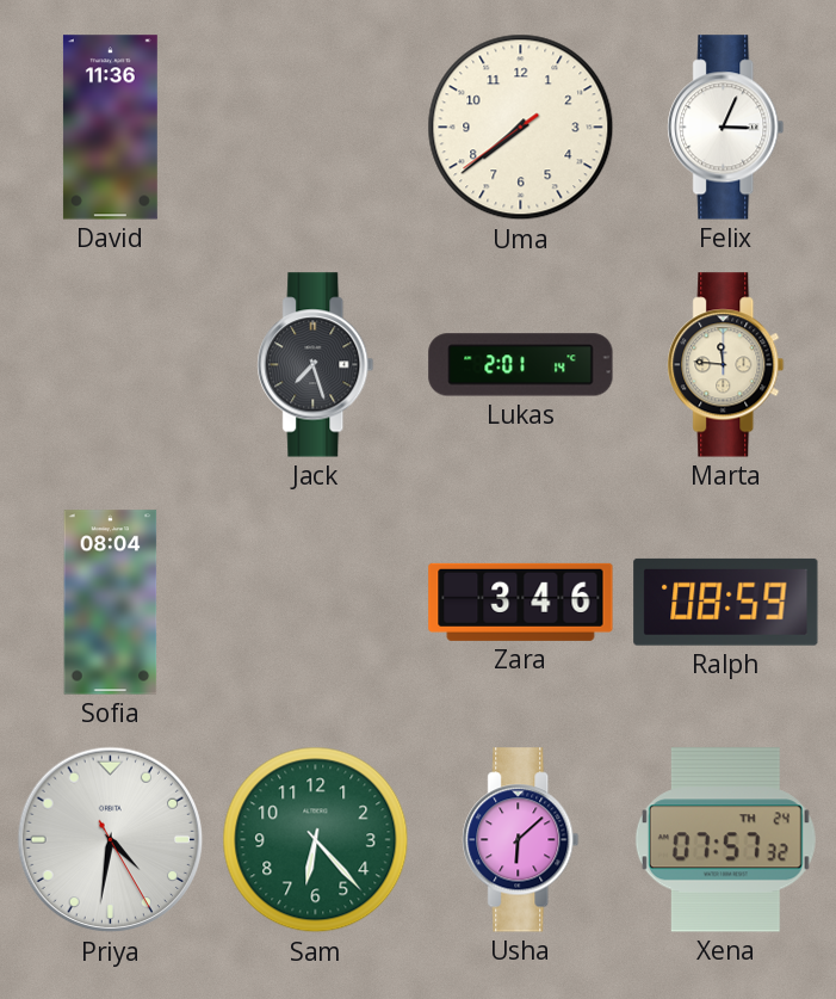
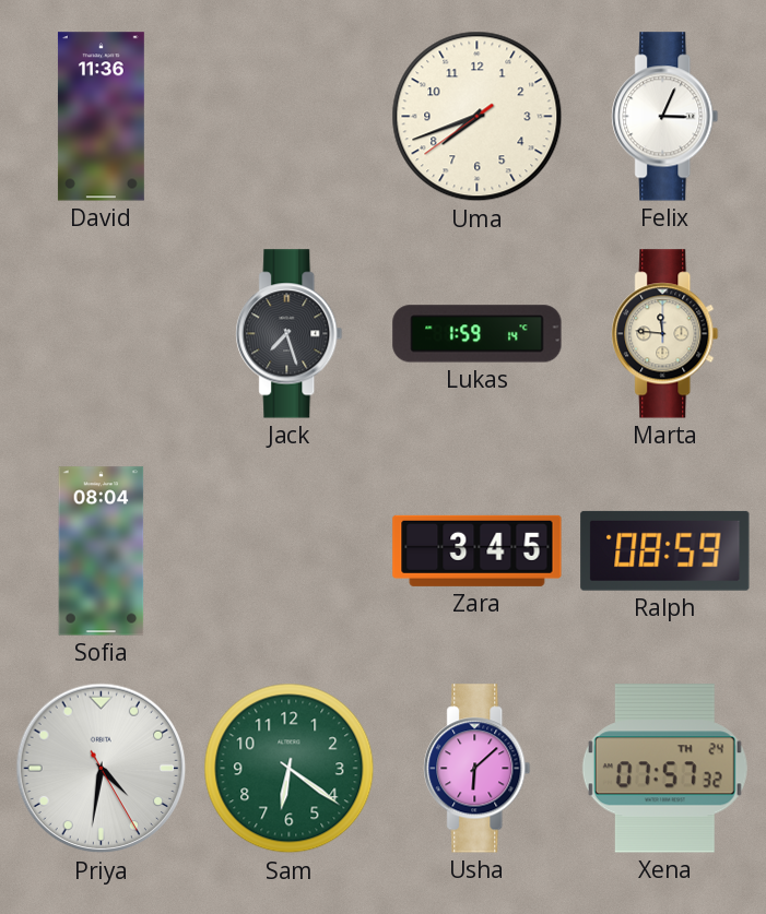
Uma: 7:38 -> 7:41 (478, 117)
Lukas: 2:01 -> 1:59 (478, 334)
Zara: 3:46 -> 3:45 (478, 550)
Sam: 6:23 -> 6:21 (290, 769)
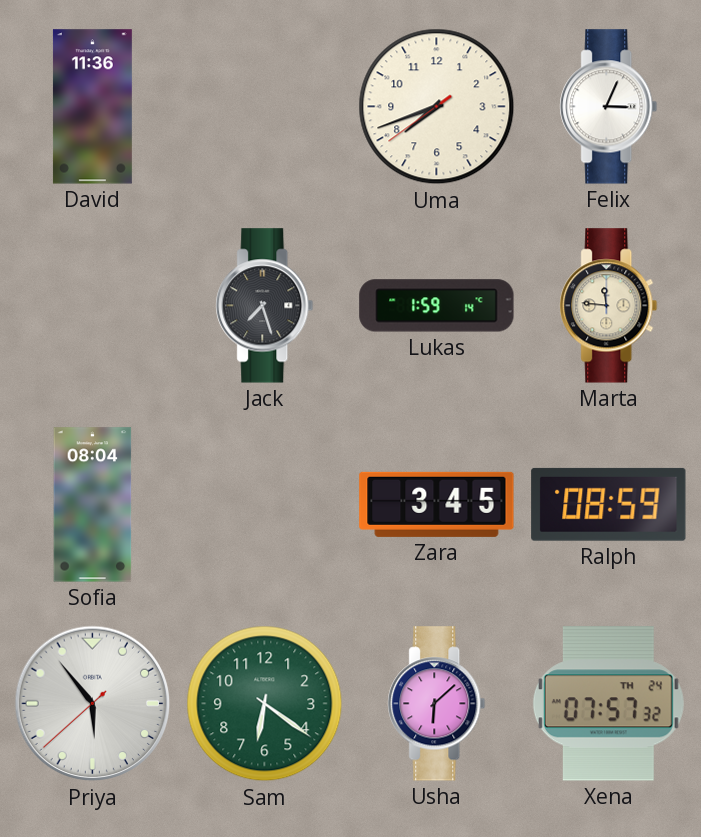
Priya: 4:31 -> 5:53 (93, 704)
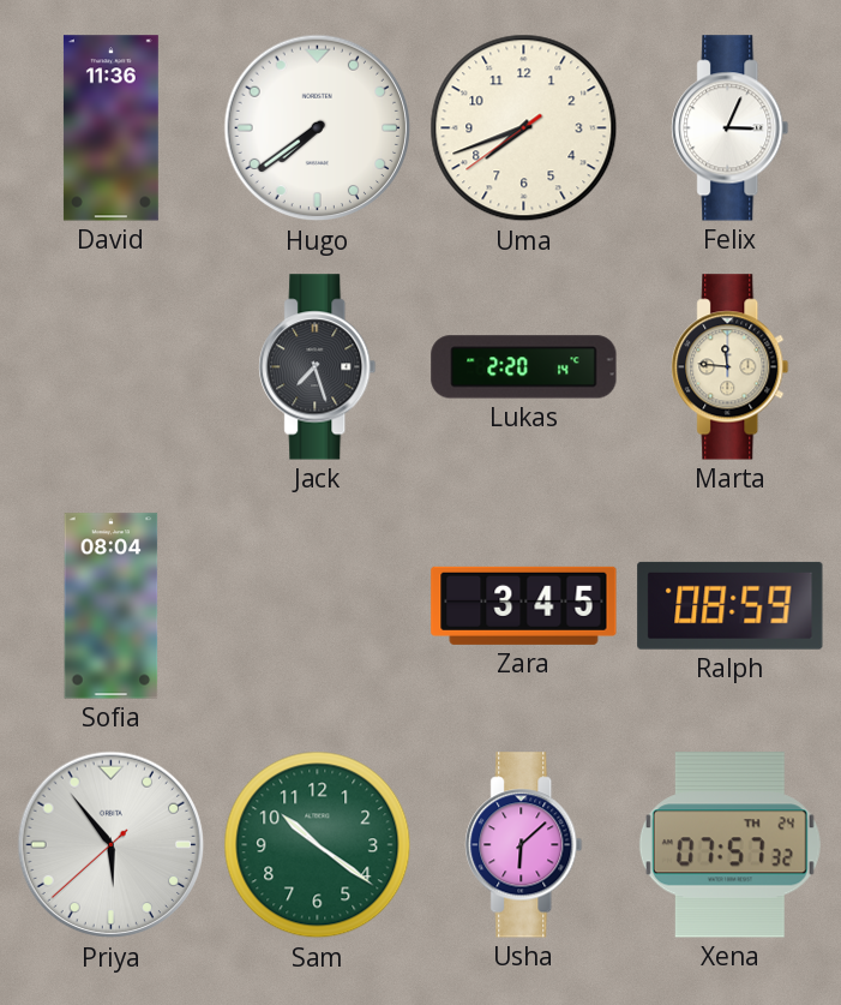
Hugo: none -> 7:39 (318, 128)
Lukas: 1:59 -> 2:20 (524, 367)
Sam: 6:21 -> 10:21 (318, 845)
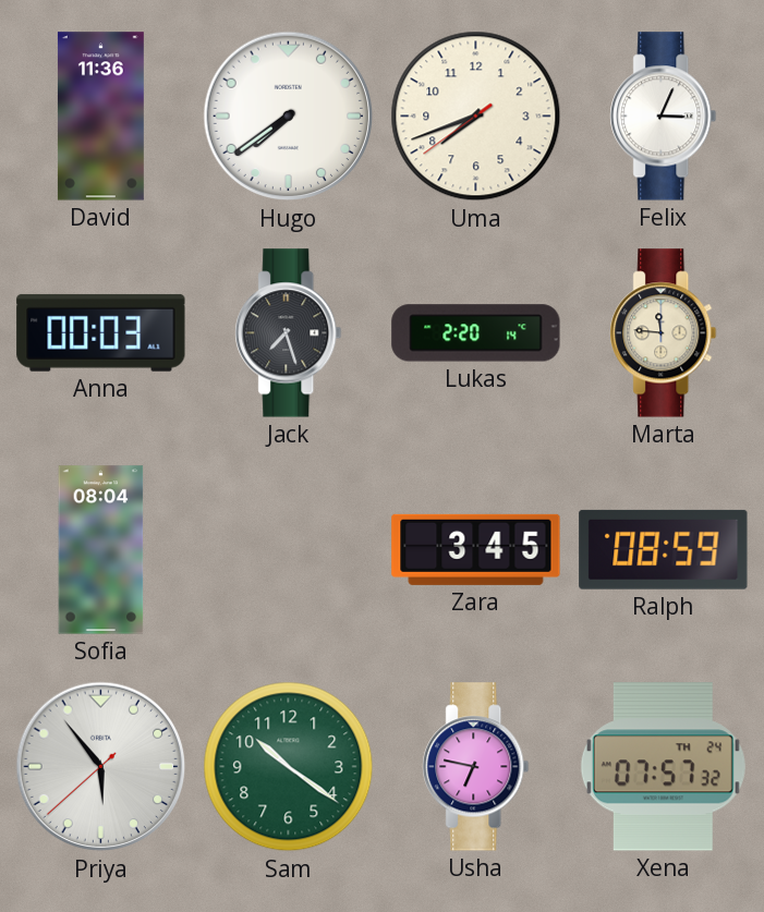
Anna: none -> 00:03 (101, 332)
Usha: 6:08 -> 6:47 (476, 767)
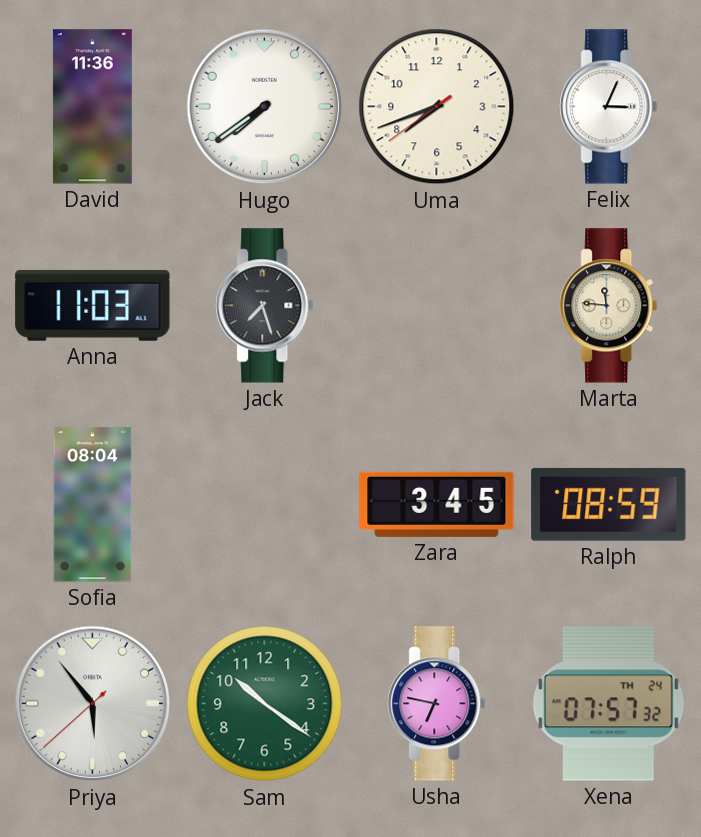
Anna: 00:03 -> 11:03 (93, 305)
Lukas: 2:20 -> none (476, 333)
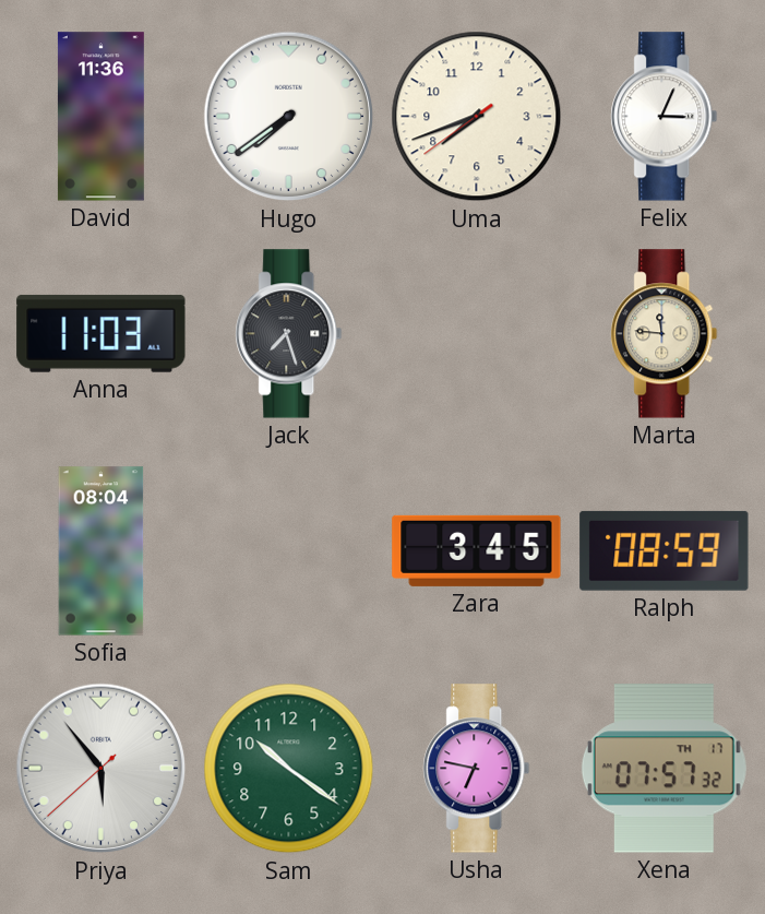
Xena date: TH 24 -> TH 17 (664, 769)
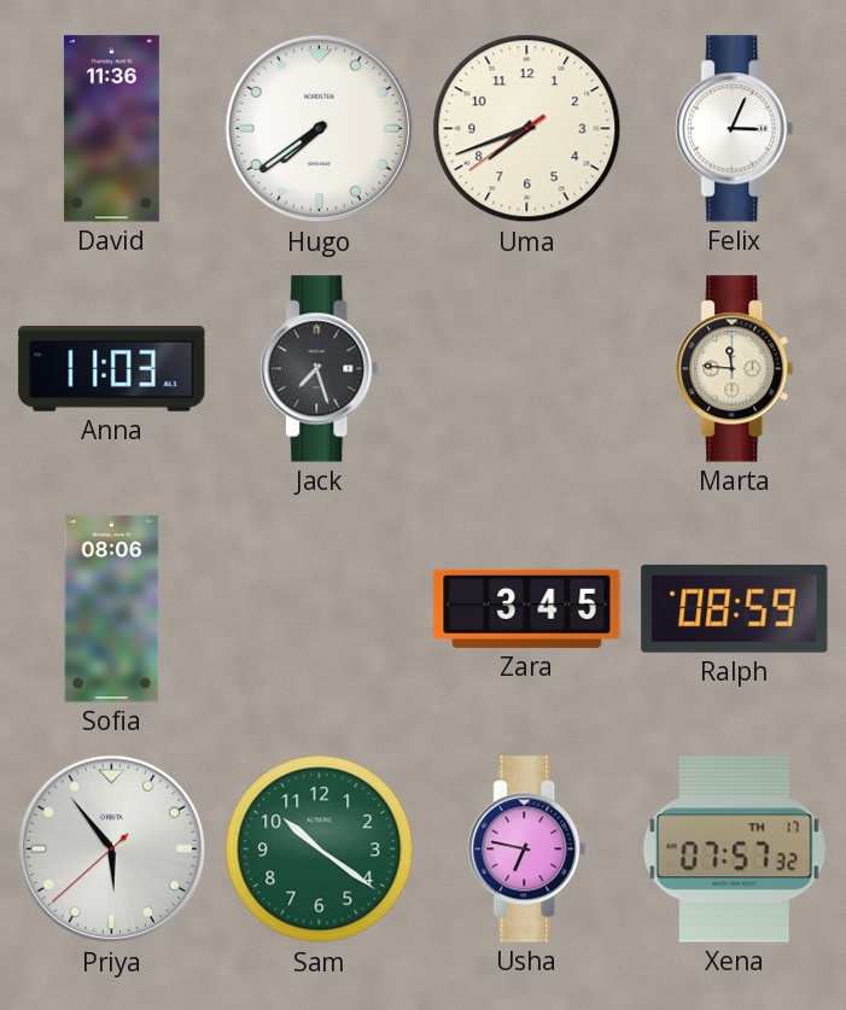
Sofia: 08:04 -> 08:06 (112, 609)
